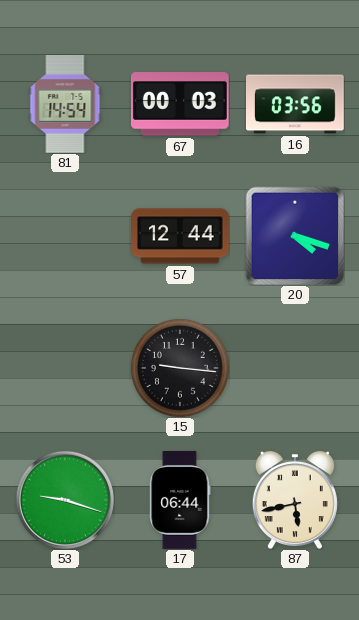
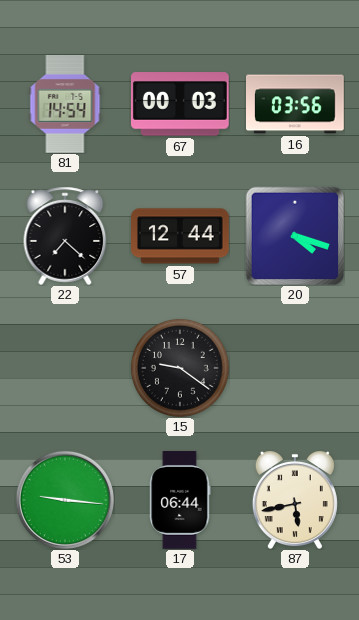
22: none -> 7:22 (65, 236)
15: 9:16 -> 9:21 (180, 368)
53: 9:18 -> 9:16 (65, 500)
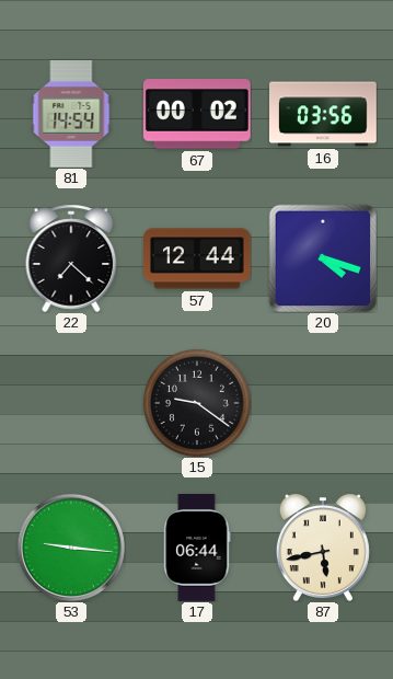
67: 00:03 -> 00:02 (197, 114)
